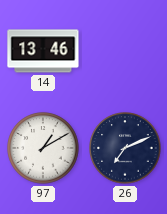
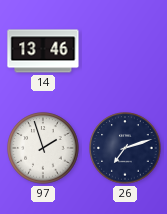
97: 1:10 -> 1:57 (43, 148)
26: 7:11 -> 7:12 (125, 148)
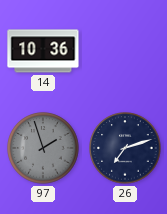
14: 13:46 -> 10:36 (43, 51)
97 dial: white -> grey (43, 148)
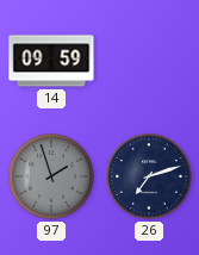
14: 10:36 -> 09:59 (51, 61)
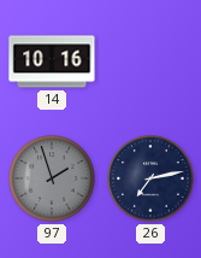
14: 09:59 -> 10:16 (52, 61)
26: 7:12 -> 7:13 (150, 178)
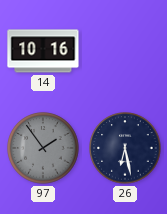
97: 1:57 -> 1:54 (43, 148)
26: 7:13 -> 6:28 (125, 148)
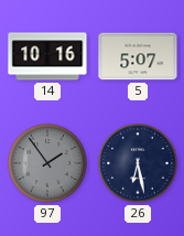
5: none -> 5:07 (138, 56)
